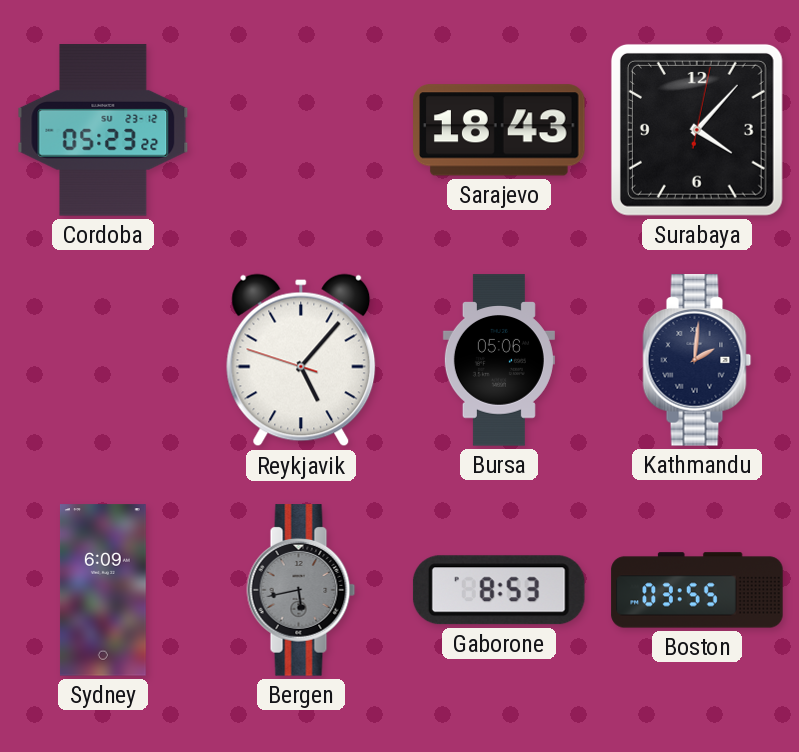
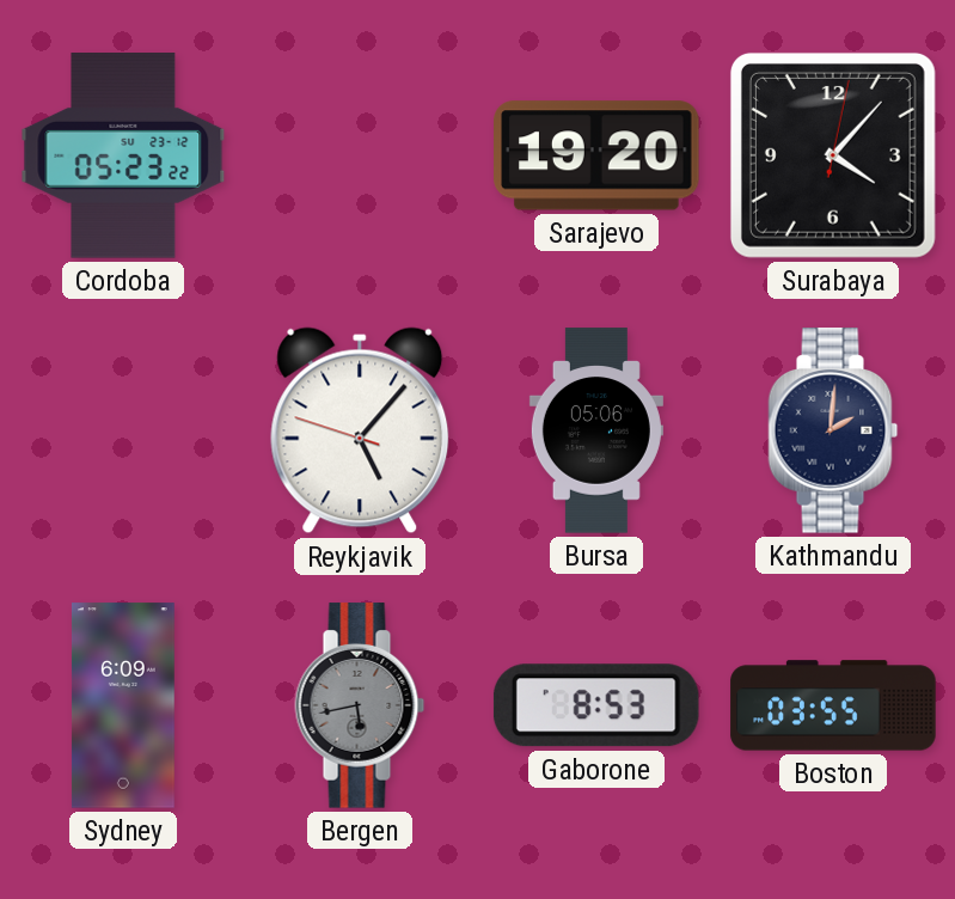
Sarajevo: 18:43 -> 19:20 (596, 155)
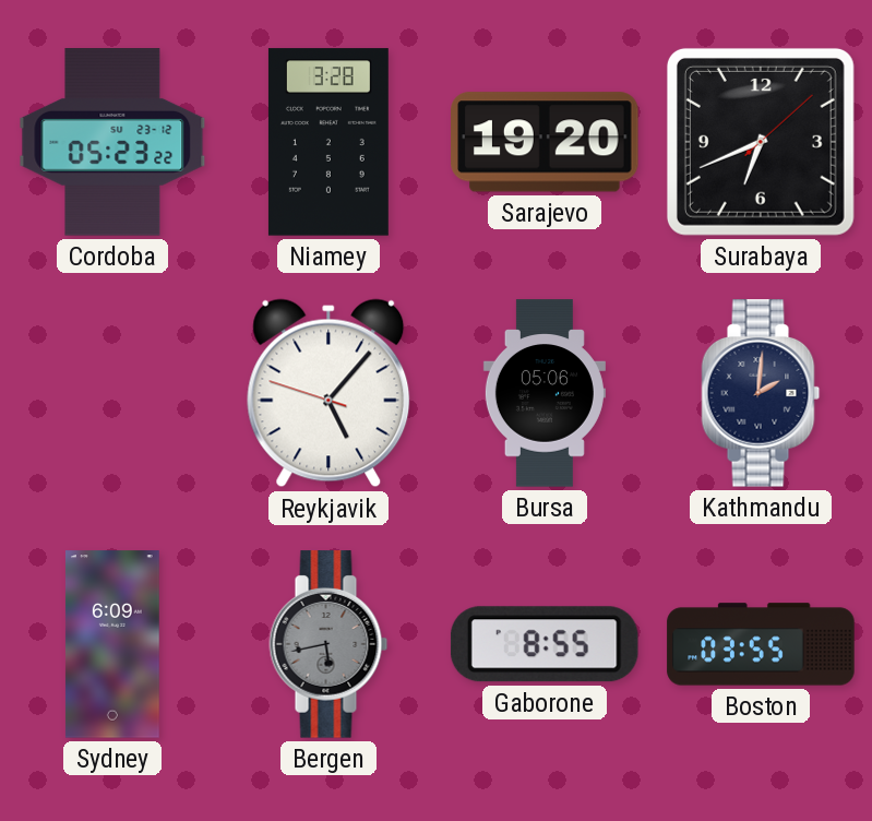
Niamey: none -> 3:28 (329, 142)
Surabaya: 4:07 -> 6:41 (761, 142)
Gaborone: 8:53 -> 8:55 (545, 644)
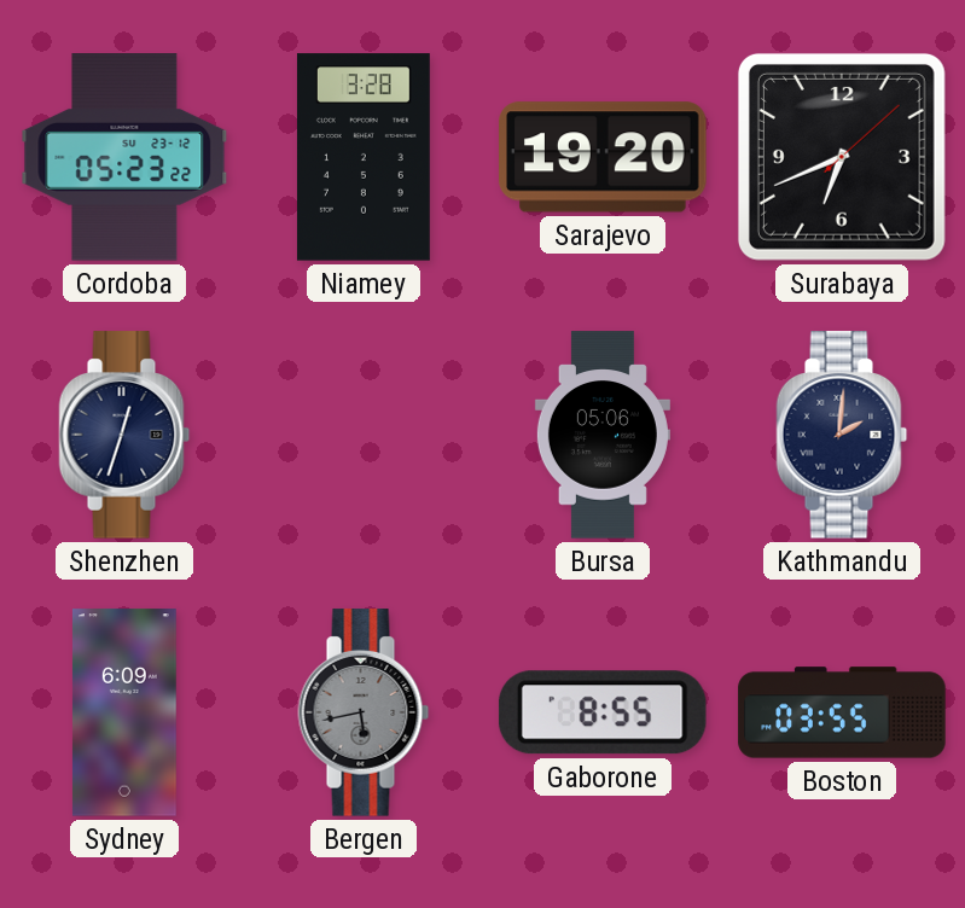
Shenzhen: none -> 12:33 (124, 435)
Reykjavik: 5:06 -> none (329, 393)
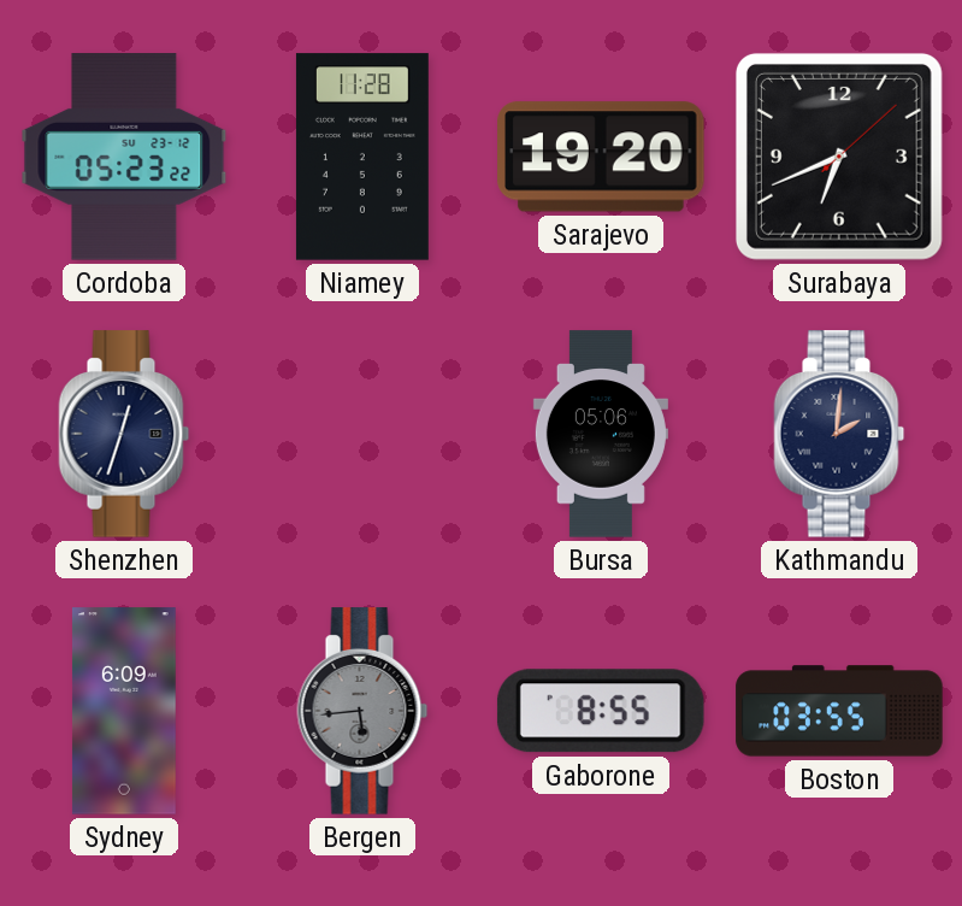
Niamey: 3:28 -> 11:28 (362, 157)
Bergen: 5:43 -> 5:44 (362, 711)
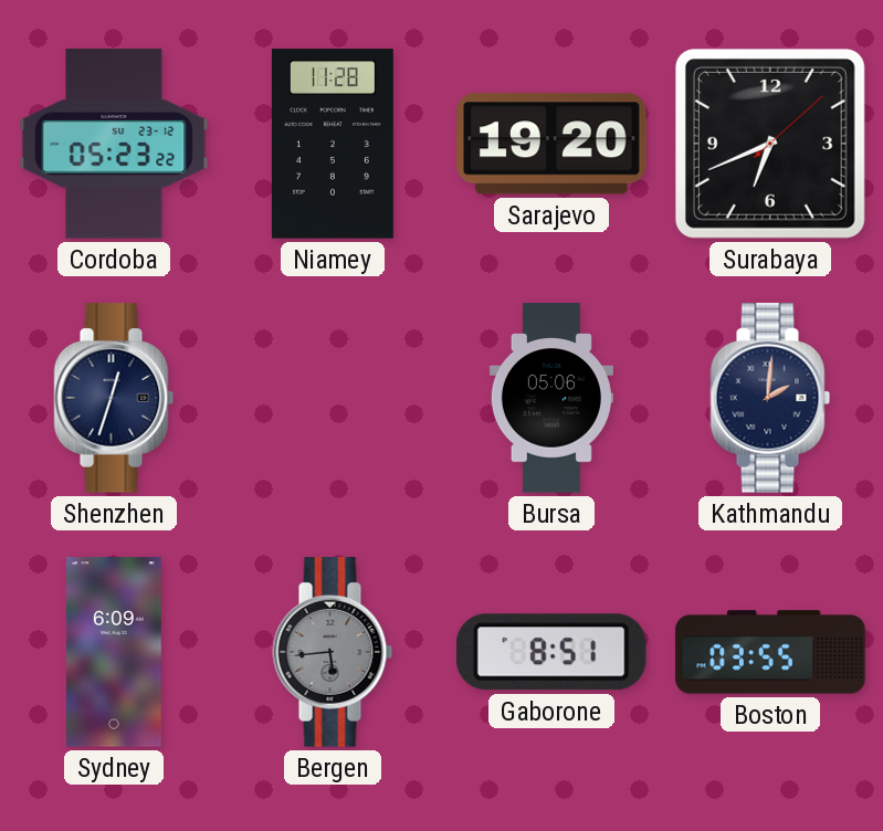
Gaborone: 8:55 -> 8:51 (551, 652)
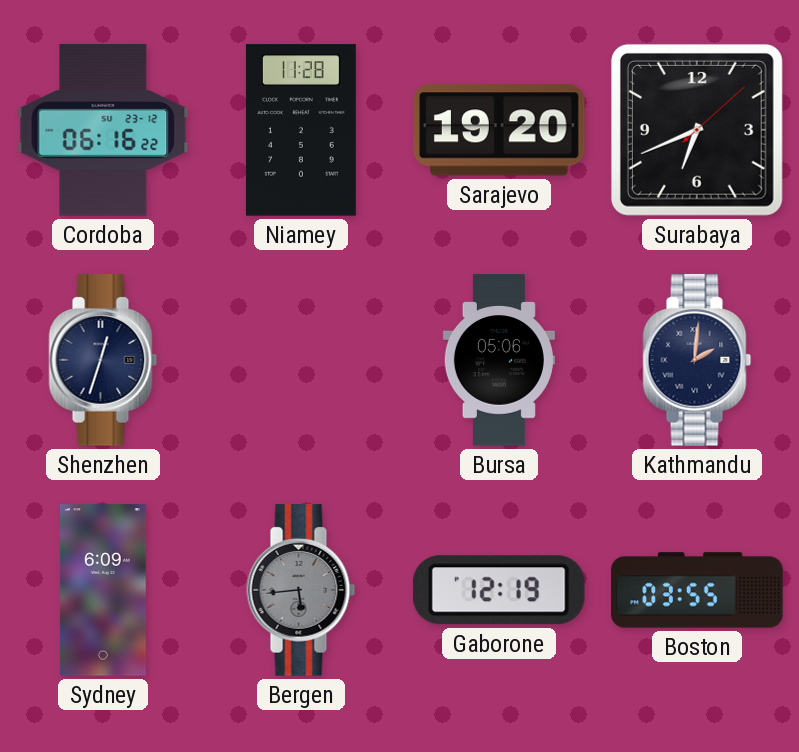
Cordoba: 05:23 -> 06:16 (103, 130)
Gaborone: 8:51 -> 12:19 (499, 590)
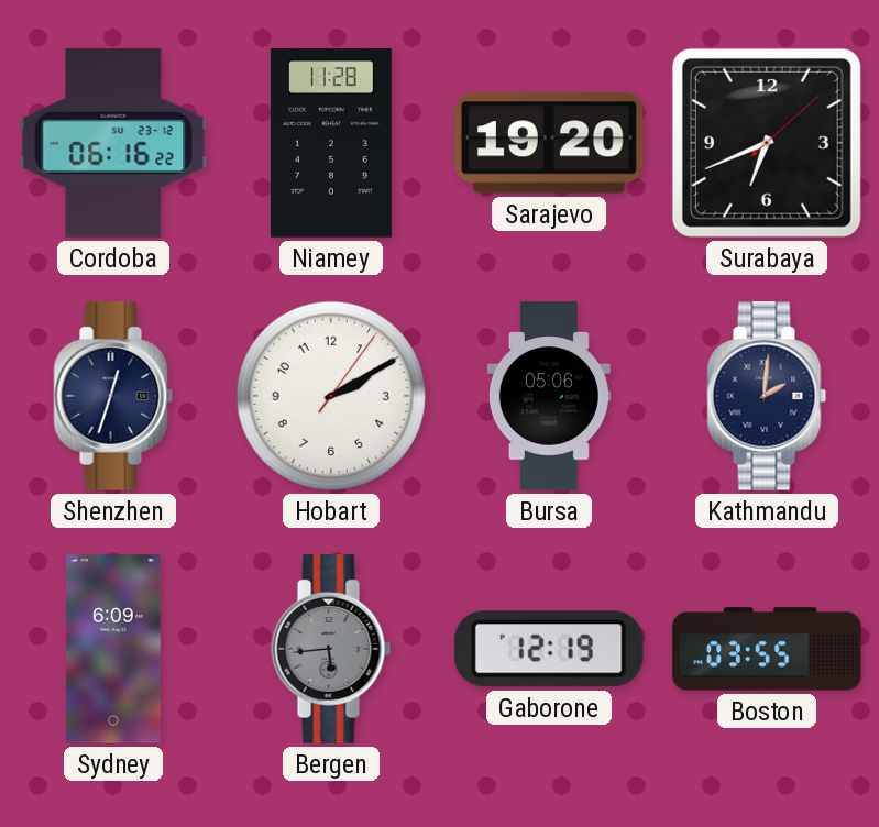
Hobart: none -> 2:10 (331, 396)
